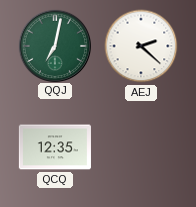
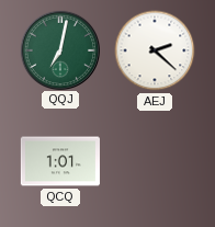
QCQ: 12:35 -> 1:01 (60, 161)
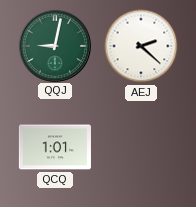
QQJ: 7:02 -> 9:02 (54, 45)
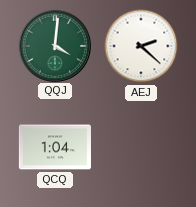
QQJ: 9:02 -> 4:01 (54, 45)
QCQ: 1:01 -> 1:04 (55, 147)
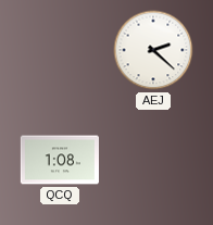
QQJ: 4:01 -> none (54, 45)
QCQ: 1:04 -> 1:08 (60, 160)
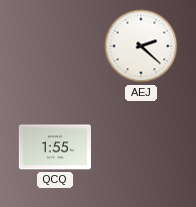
QCQ: 1:08 -> 1:55 (55, 147)
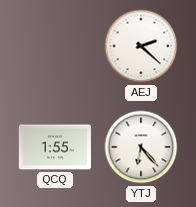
YTJ: none -> 6:23 (141, 147)
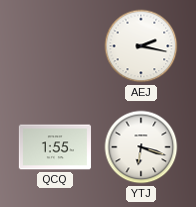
AEJ: 2:22 -> 2:17 (141, 46)
YTJ: 6:23 -> 6:18 (141, 147)
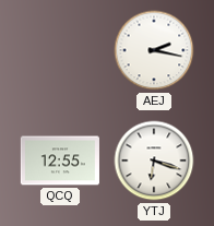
QCQ: 1:55 -> 12:55 (60, 160)
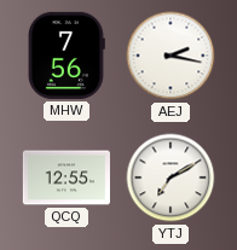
MHW: none -> 7:56 (67, 56)
YTJ: 6:18 -> 7:10 (170, 178)
